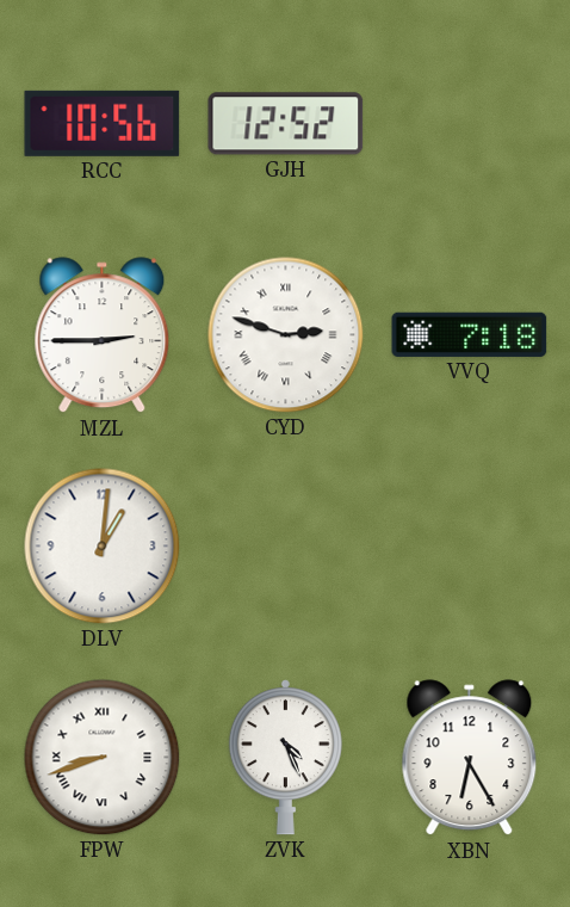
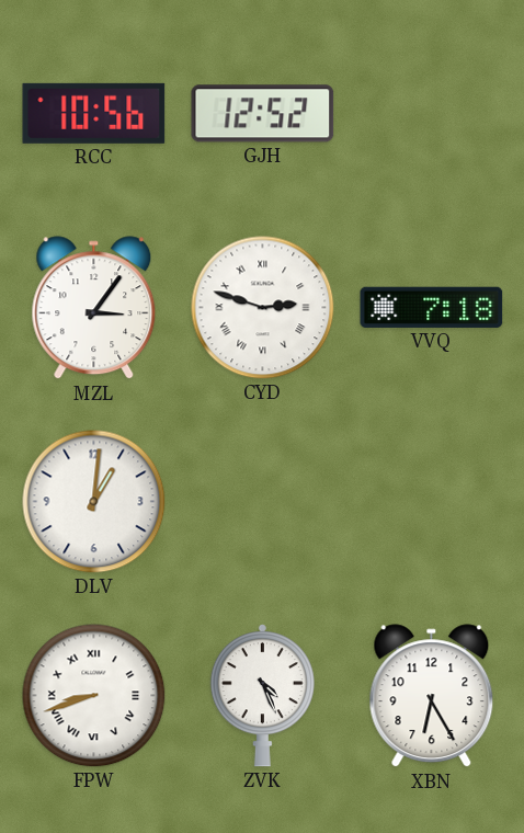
MZL: 2:45 -> 3:06 (94, 308)
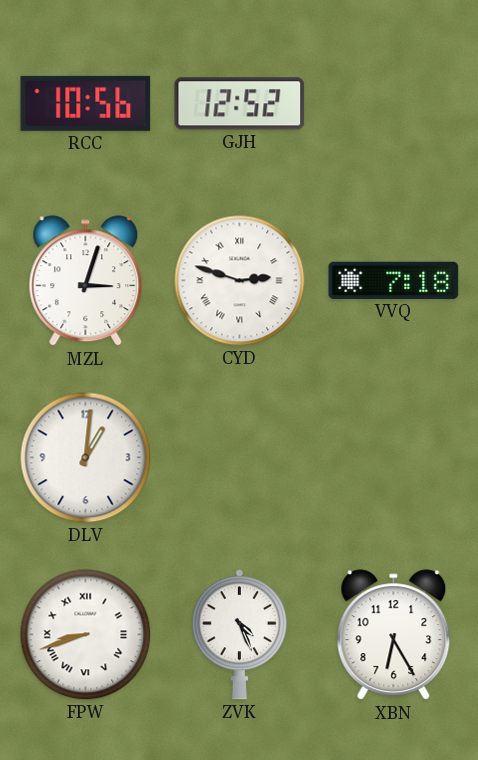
MZL: 3:06 -> 3:03 (86, 281)
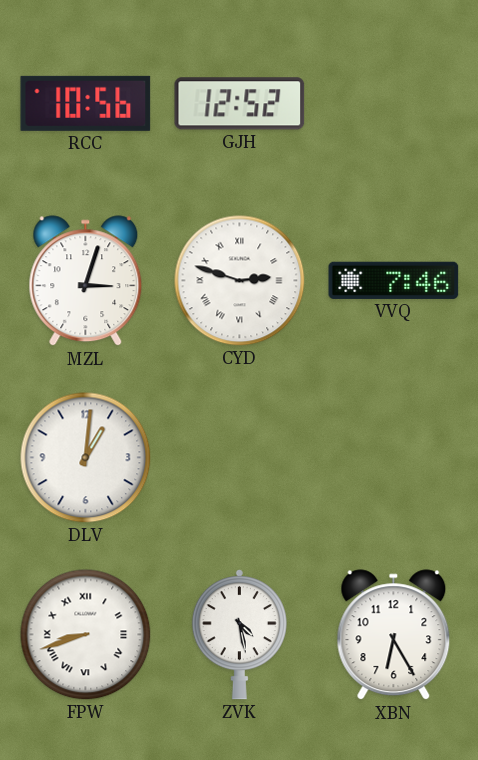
VVQ: 7:18 -> 7:46 (394, 280)
ZVK: 4:26 -> 4:28 (239, 635)
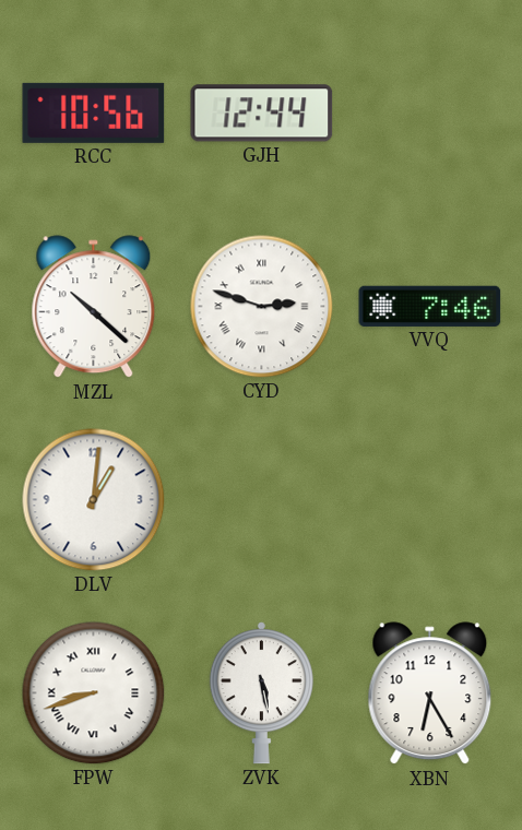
GJH: 12:52 -> 12:44 (262, 114)
MZL: 3:03 -> 10:22 (94, 307)
ZVK: 4:28 -> 5:28 (261, 693)
